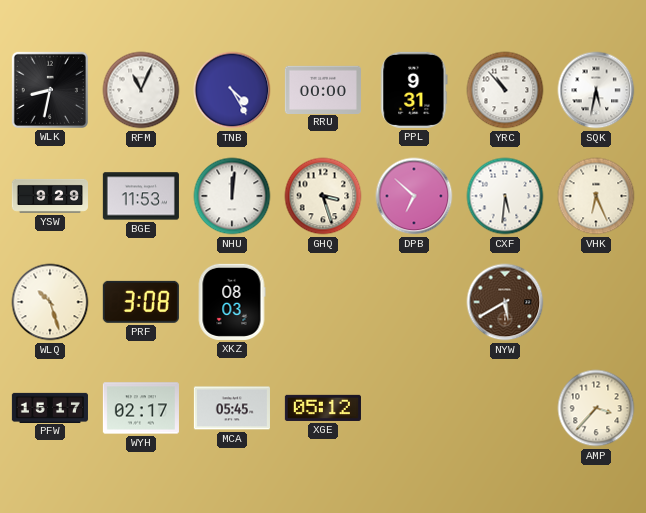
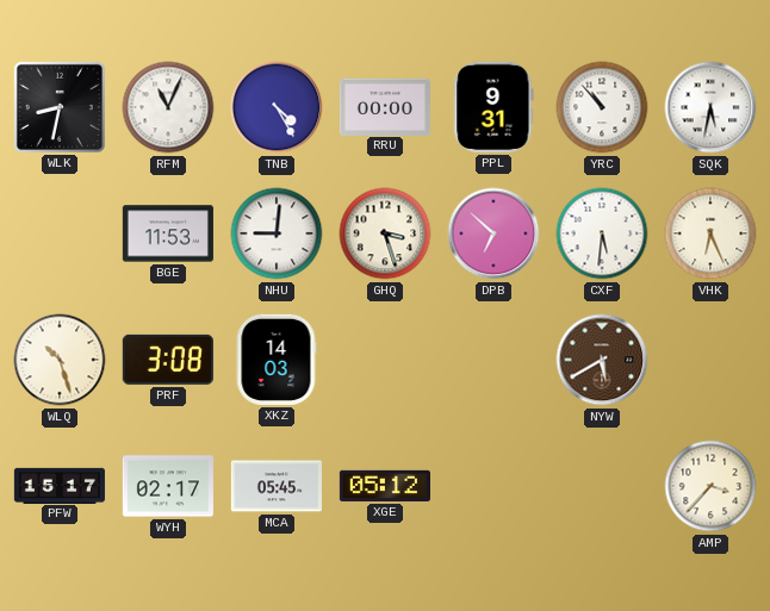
YSW: 9:29 -> none (49, 196)
NHU: 12:01 -> 9:01 (277, 233)
XKZ: 08:03 -> 14:03 (277, 360)
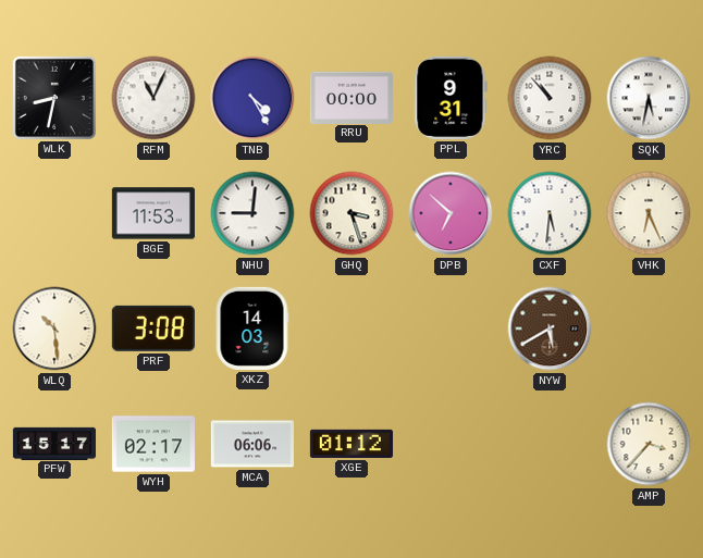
WLQ: 10:27 -> 10:29 (54, 328)
MCA: 05:45 -> 06:06 (252, 444)
XGE: 05:12 -> 01:12 (351, 444)
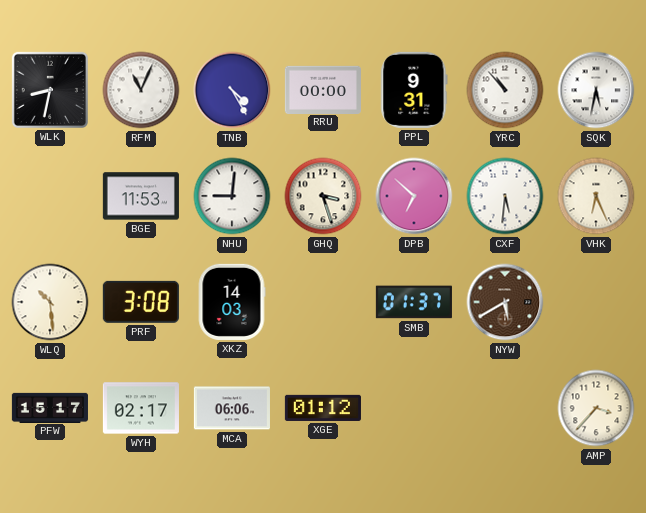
SMB: none -> 01:37 (414, 302)
